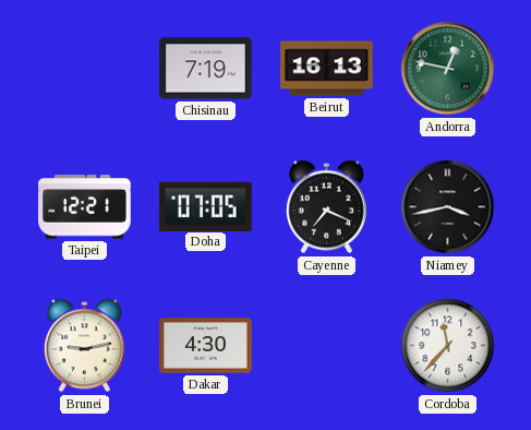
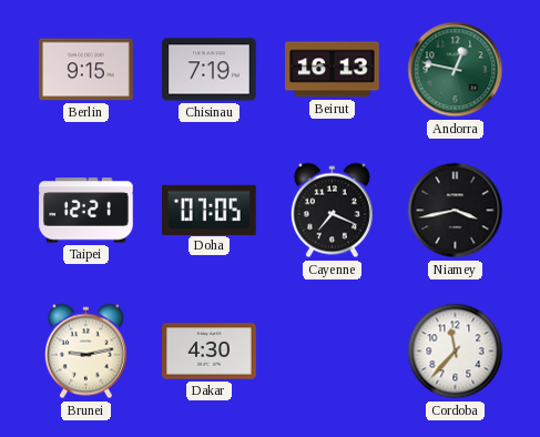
Berlin: none -> 9:15 (86, 70)
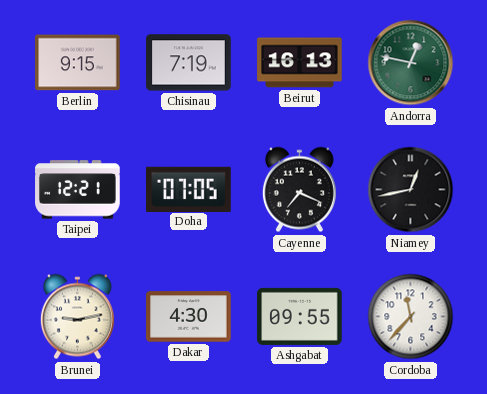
Niamey: 3:43 -> 12:43 (411, 190)
Ashgabat: none -> 09:55 (300, 316)
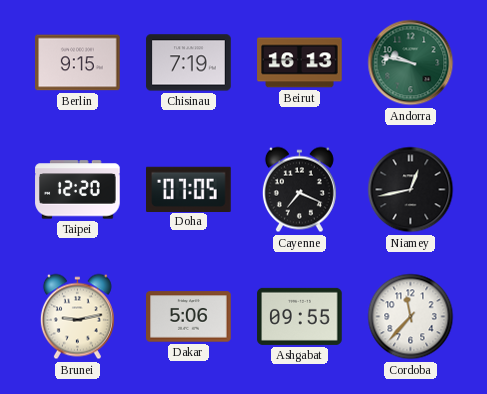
Andorra: 12:47 -> 9:47 (411, 63)
Taipei: 12:21 -> 12:20 (78, 190)
Dakar: 4:30 -> 5:06 (189, 317)
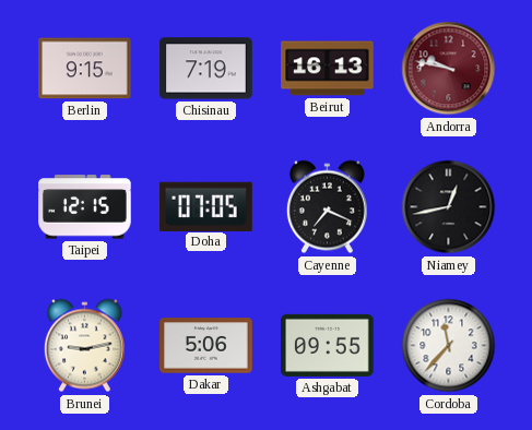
Andorra dial: green -> burgundy (449, 69)
Taipei: 12:20 -> 12:15 (85, 207)
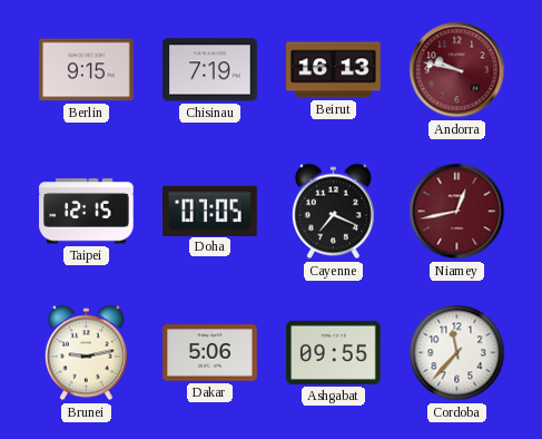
Niamey dial: black -> burgundy (457, 212)
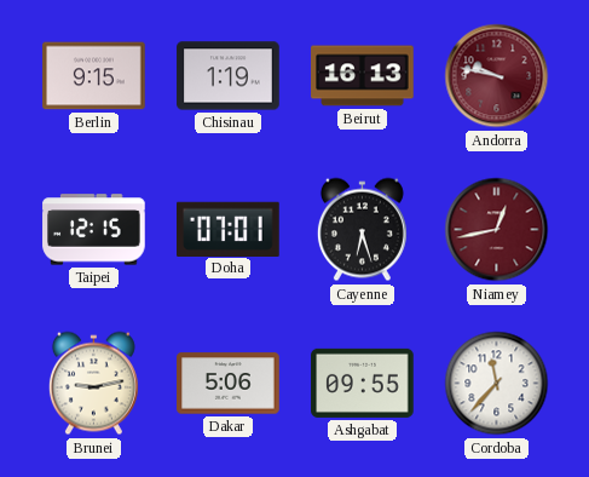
Chisinau: 7:19 -> 1:19 (229, 76)
Doha: 07:05 -> 07:01 (229, 229)
Cayenne: 7:19 -> 6:27 (362, 230)
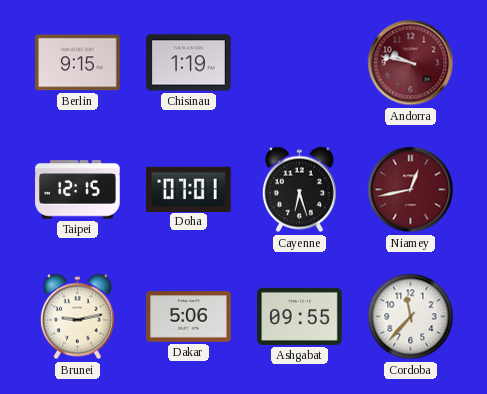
Beirut: 16:13 -> none (363, 76)
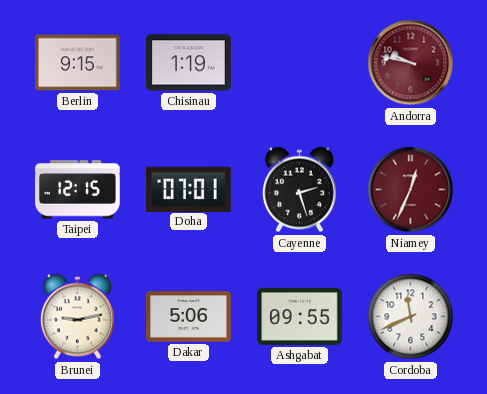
Cayenne: 6:27 -> 2:27 (299, 190)
Niamey: 12:43 -> 12:34 (411, 190)
Cordoba: 11:37 -> 11:41 (411, 317)
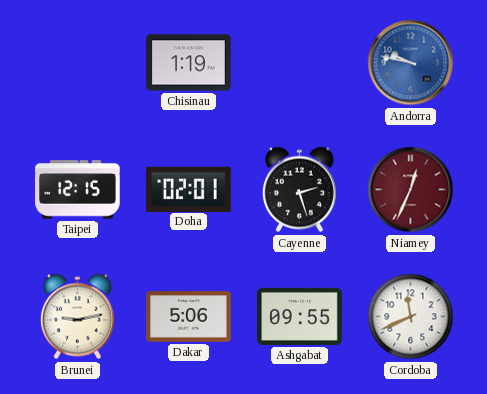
Berlin: 9:15 -> none (78, 63)
Andorra dial: burgundy -> blue (411, 63)
Doha: 07:01 -> 02:01 (189, 189)
